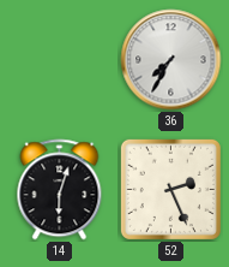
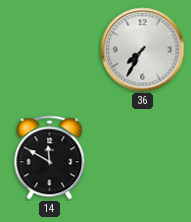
14: 6:03 -> 11:50 (50, 158)
52: 2:26 -> none (170, 189)
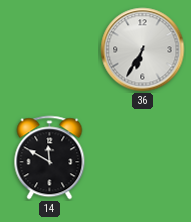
36: 7:35 -> 6:35 (143, 50)
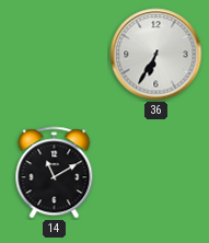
14: 11:50 -> 11:10 (55, 173)
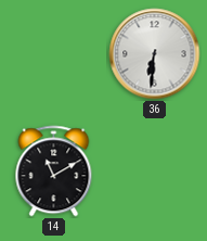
36: 6:35 -> 6:31 (155, 54)
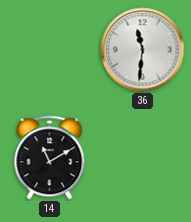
36: 6:31 -> 11:31 (143, 50)
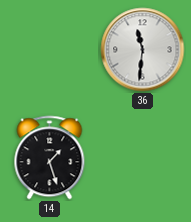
14: 11:10 -> 1:27 (50, 158)
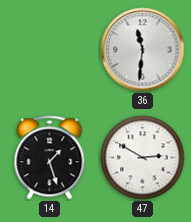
47: none -> 2:50 (143, 158)
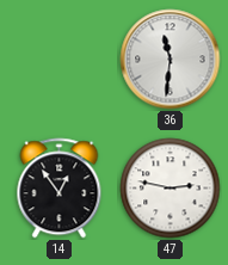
14: 1:27 -> 12:54 (60, 189)
47: 2:50 -> 2:47 (171, 189)
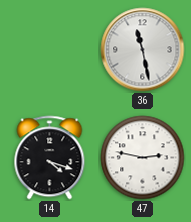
36: 11:31 -> 11:28 (143, 50)
14: 12:54 -> 4:18 (50, 158)
